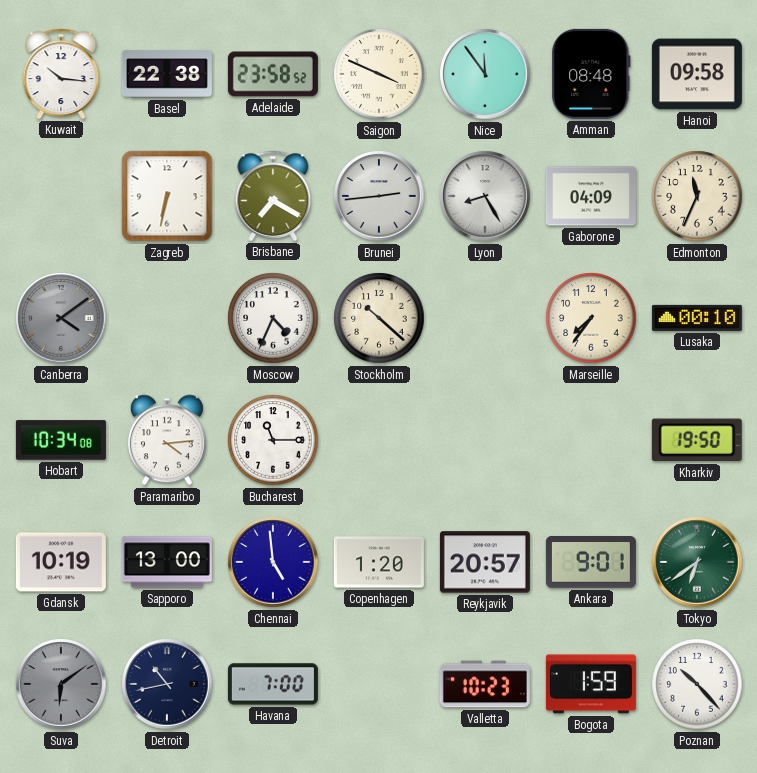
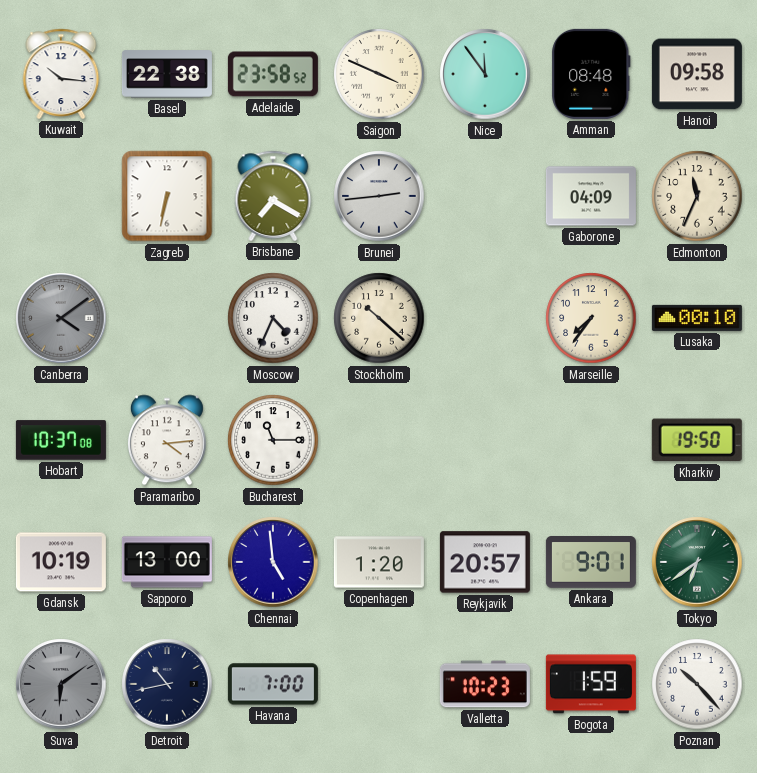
Lyon: 8:25 -> none (485, 196)
Hobart: 10:34 -> 10:37 (61, 440)
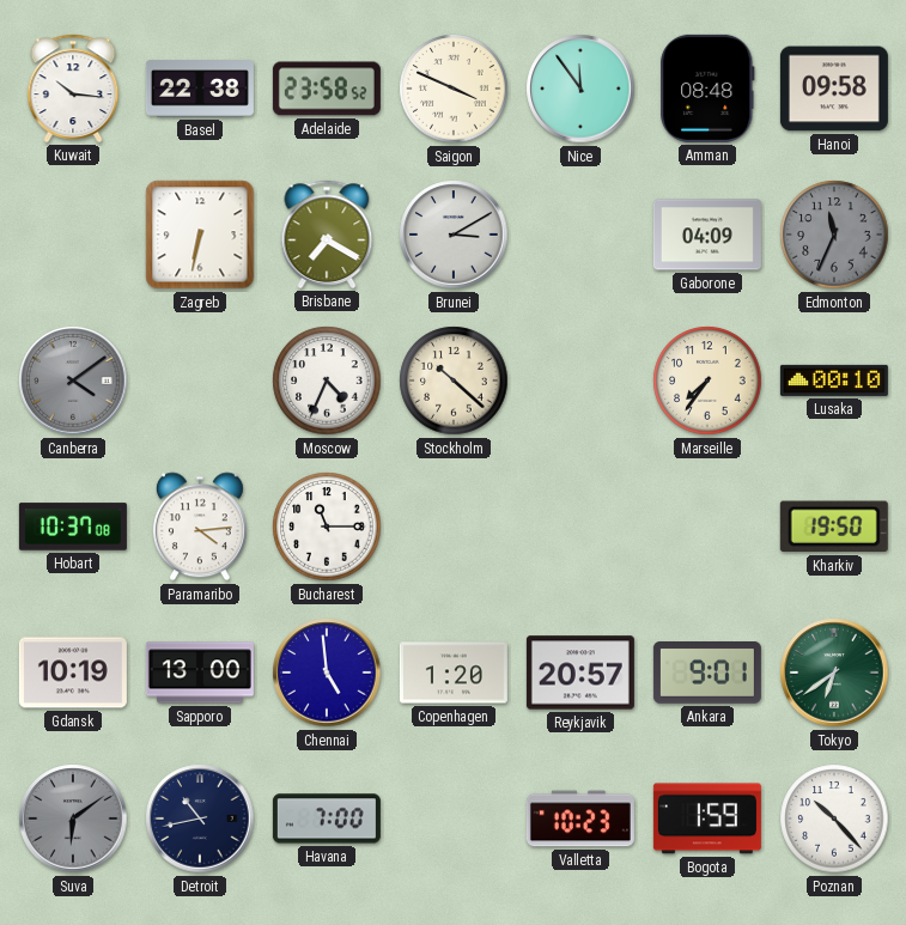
Brunei: 2:44 -> 3:10 (454, 235)
Edmonton dial: cream -> grey (834, 235)
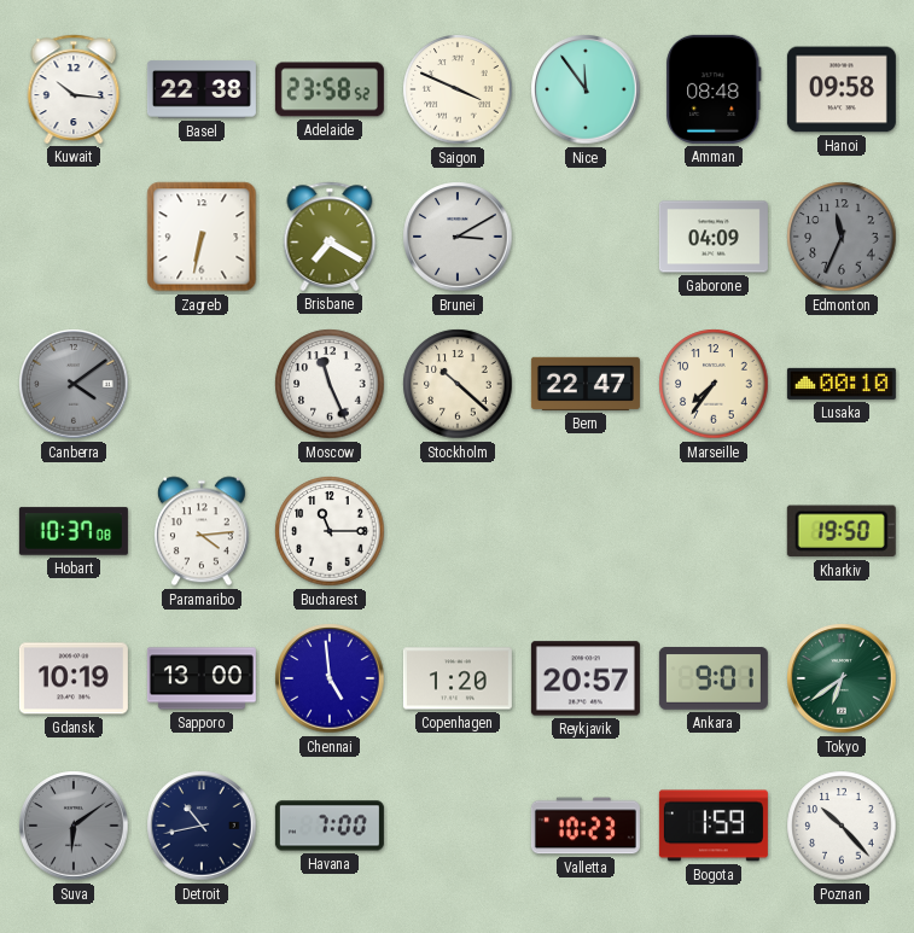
Moscow: 4:34 -> 11:26 (330, 384)
Bern: none -> 22:47 (586, 384)
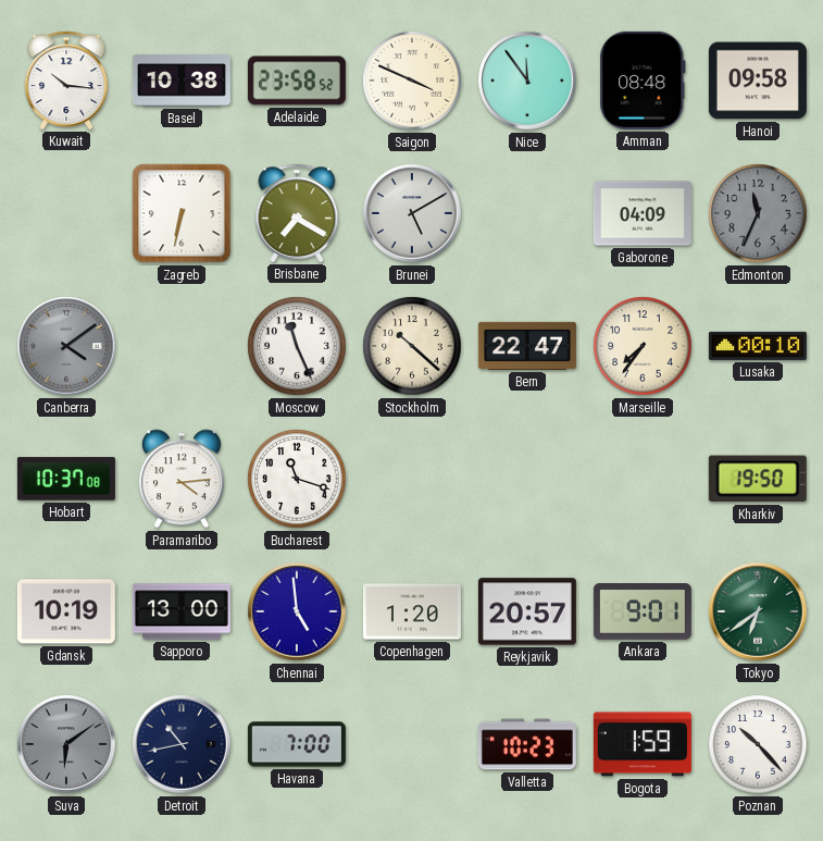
Basel: 22:38 -> 10:38 (182, 81)
Brunei: 3:10 -> 5:10 (412, 213)
Bucharest: 11:15 -> 11:18 (297, 479)
